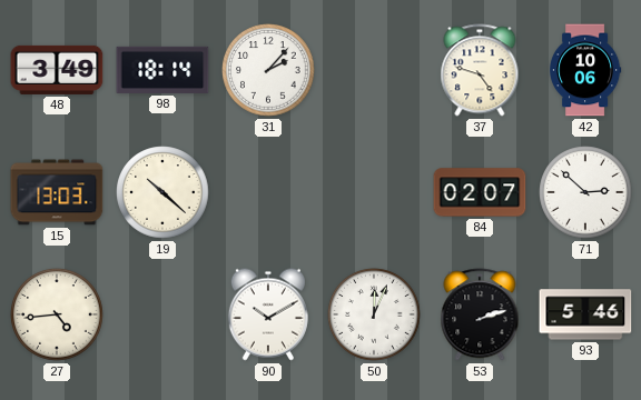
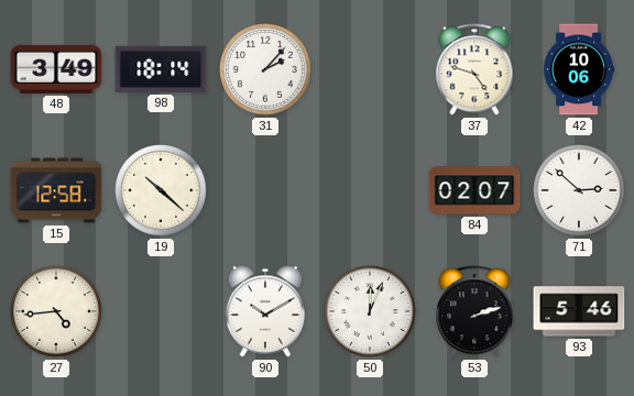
15: 13:03 -> 12:58 (56, 190)
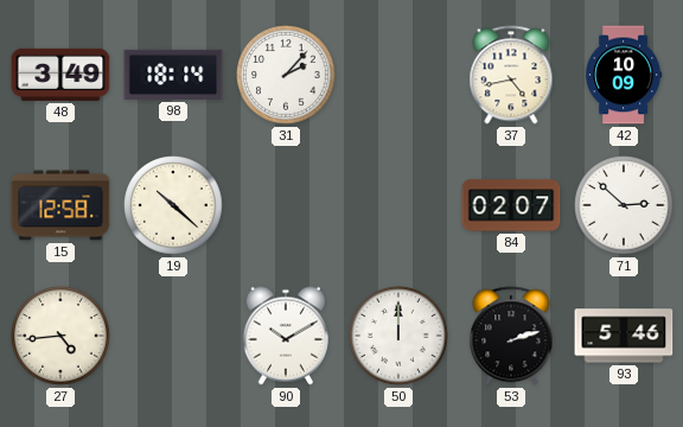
37: 4:48 -> 4:43 (511, 75)
42: 10:06 -> 10:09 (625, 75)
50: 12:04 -> 12:00 (398, 336)
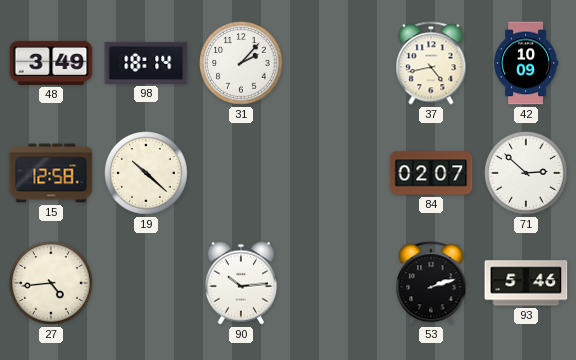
90: 10:10 -> 10:14 (241, 283)
50: 12:00 -> none (398, 336)
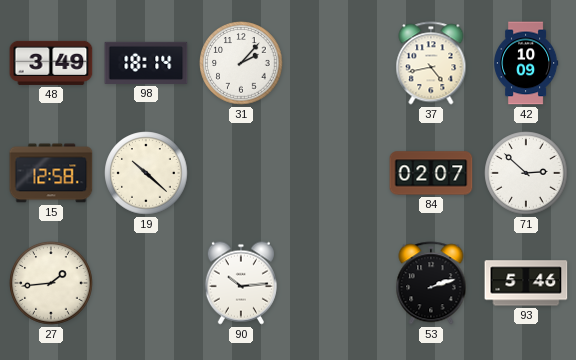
27: 4:44 -> 1:44 (51, 283)
